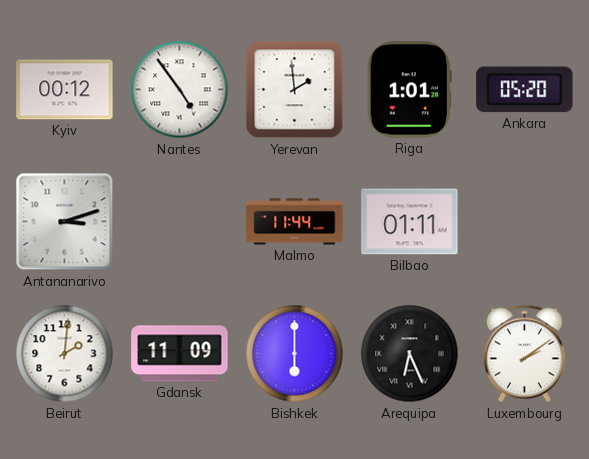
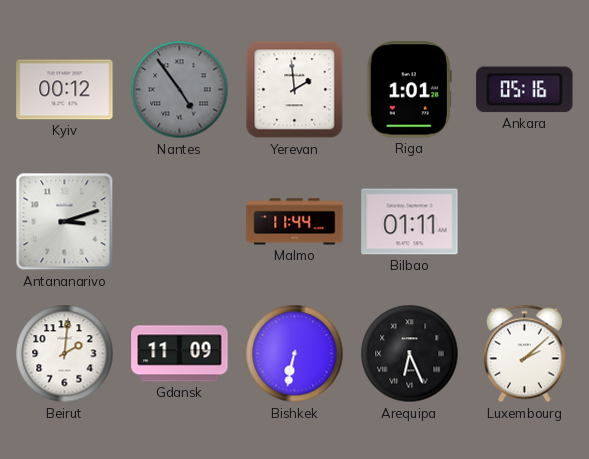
Nantes dial: white -> grey (180, 90)
Ankara: 05:20 -> 05:16 (525, 90)
Bishkek: 6:00 -> 6:32 (295, 354)
Luxembourg: 2:09 -> 2:08 (524, 354)
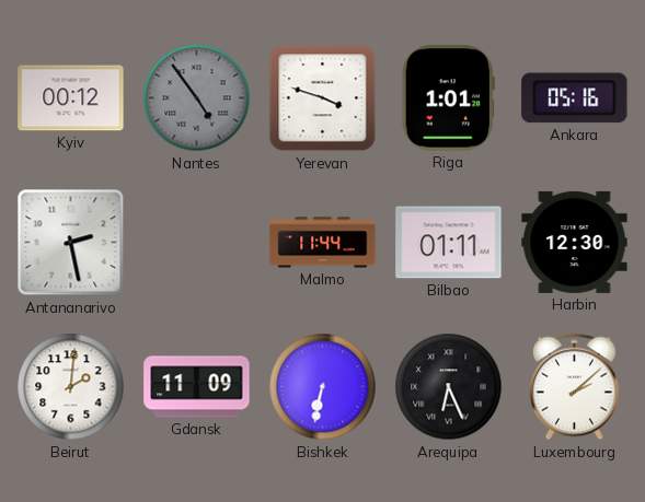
Yerevan: 1:59 -> 3:48 (323, 98)
Antananarivo: 3:12 -> 2:28 (71, 243)
Harbin: none -> 12:30 (575, 242)
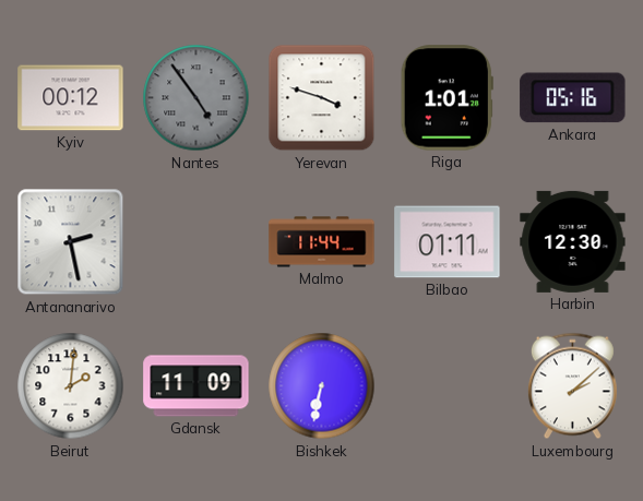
Arequipa: 6:26 -> none (449, 387)
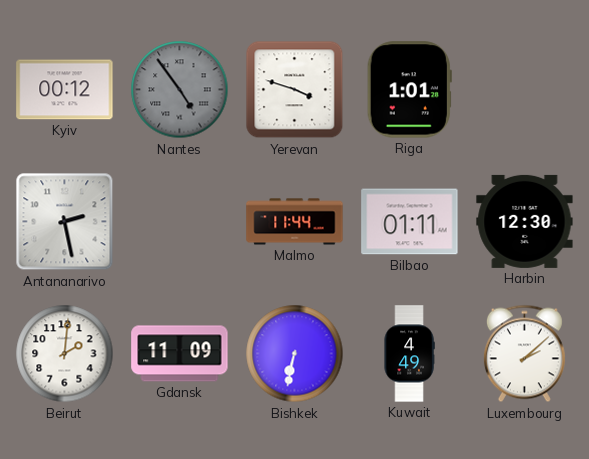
Ankara: 05:16 -> none (573, 98)
Kuwait: none -> 4:49 (409, 354)
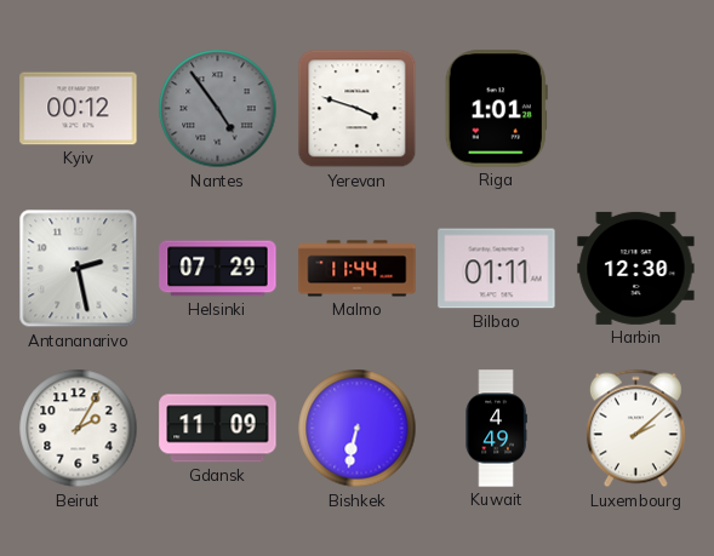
Helsinki: none -> 07:29 (218, 269)
Beirut: 2:01 -> 2:05 (79, 429)
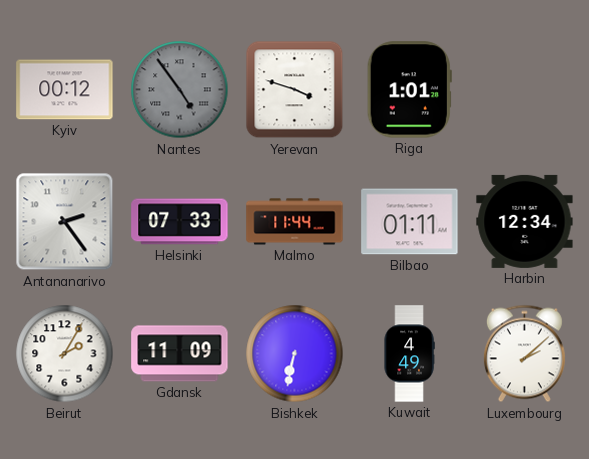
Antananarivo: 2:28 -> 2:24 (65, 222)
Helsinki: 07:29 -> 07:33 (180, 222)
Harbin: 12:30 -> 12:34 (525, 221)
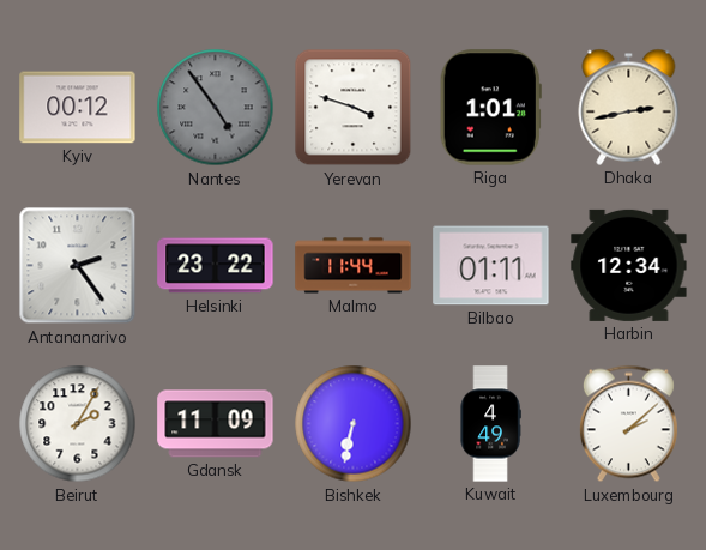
Dhaka: none -> 2:43 (629, 107)
Helsinki: 07:33 -> 23:22 (216, 266)
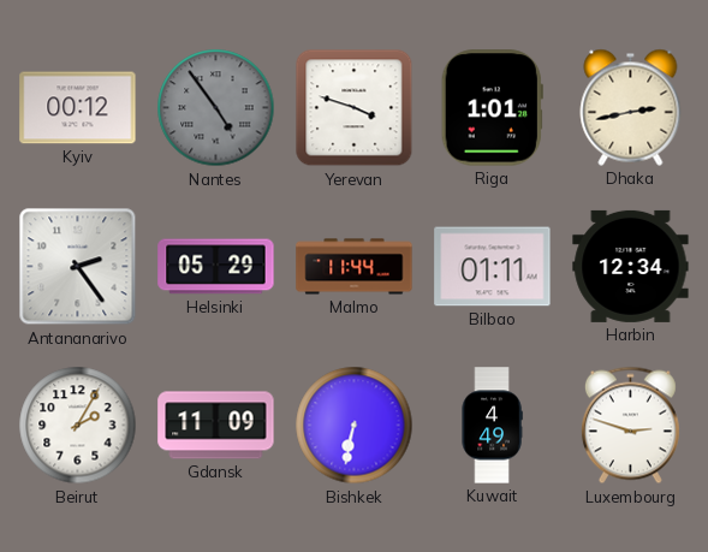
Helsinki: 23:22 -> 05:29 (216, 267)
Luxembourg: 2:08 -> 2:48 (630, 426)
